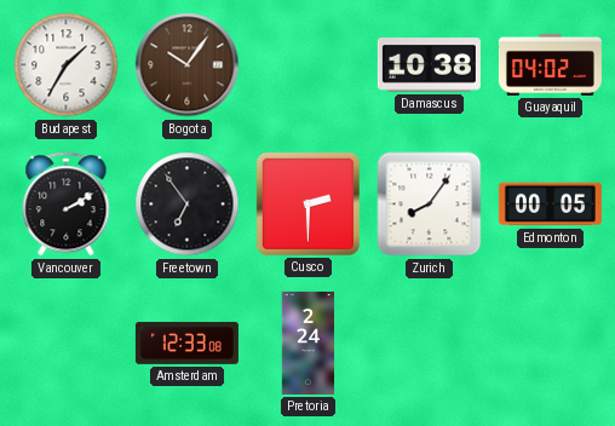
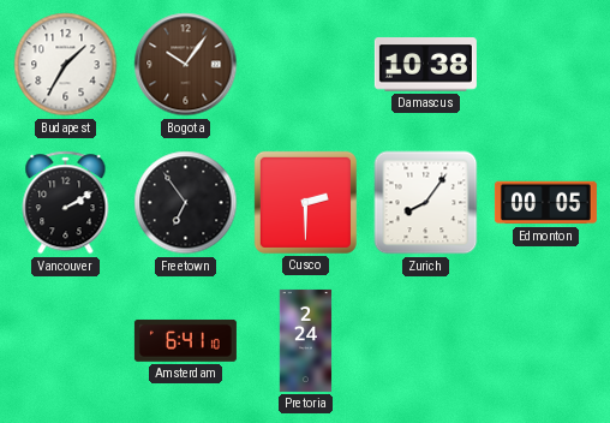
Guayaquil: 04:02 -> none (550, 64)
Amsterdam: 12:33 -> 6:41 (185, 340)
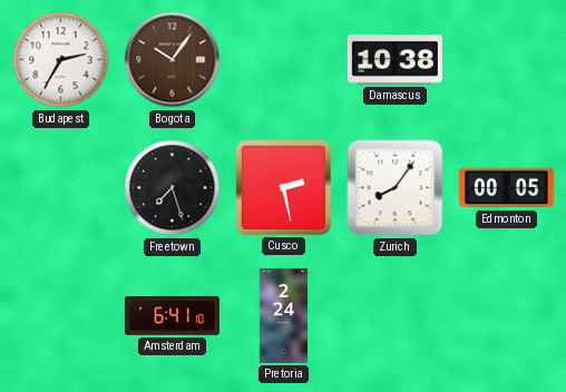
Budapest: 1:35 -> 2:35 (61, 60)
Vancouver: 2:10 -> none (66, 203)
Freetown: 6:54 -> 7:27 (173, 188)
Cusco: 2:30 -> 2:28 (283, 187)
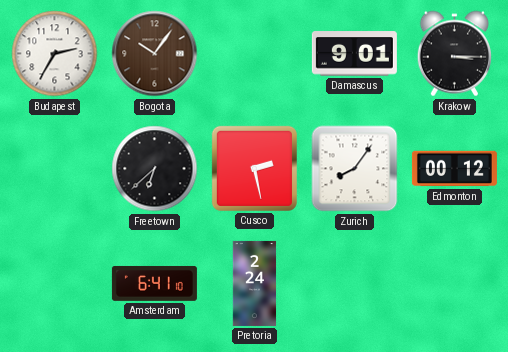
Damascus: 10:38 -> 9:01 (354, 54)
Krakow: none -> 3:15 (454, 54)
Freetown: 7:27 -> 6:38 (155, 169)
Edmonton: 00:05 -> 00:12 (454, 169)
